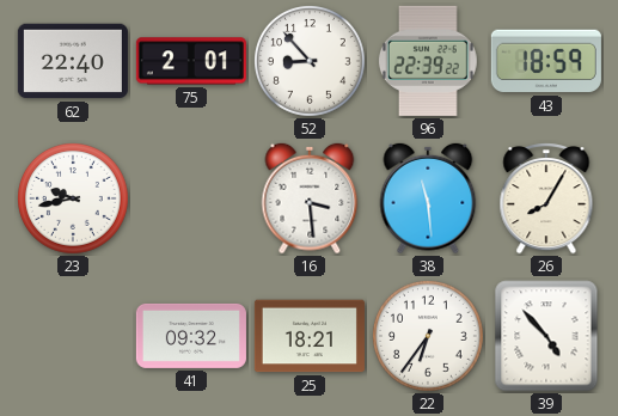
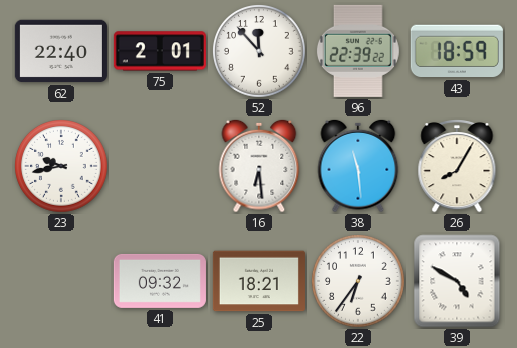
52: 8:53 -> 11:53 (260, 52)
16: 3:29 -> 6:29 (259, 166)
39: 4:53 -> 4:50 (457, 281)
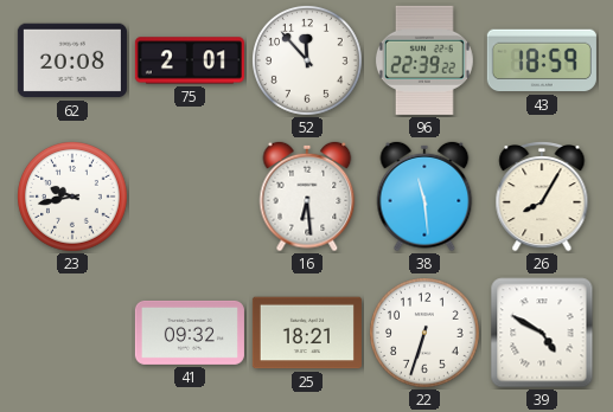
62: 22:40 -> 20:08 (72, 60)
22: 6:36 -> 6:33 (426, 334)
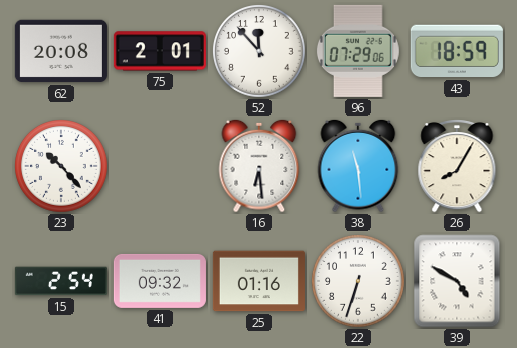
96: 22:39 -> 07:29 (358, 51)
23: 9:43 -> 10:23 (62, 167)
15: none -> 2:54 (61, 281)
25: 18:21 -> 01:16 (259, 281)
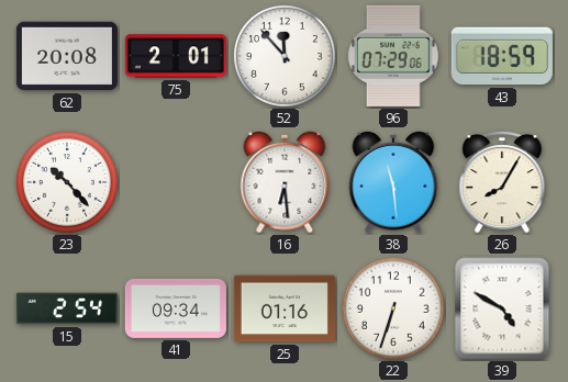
41: 09:32 -> 09:34 (176, 308)
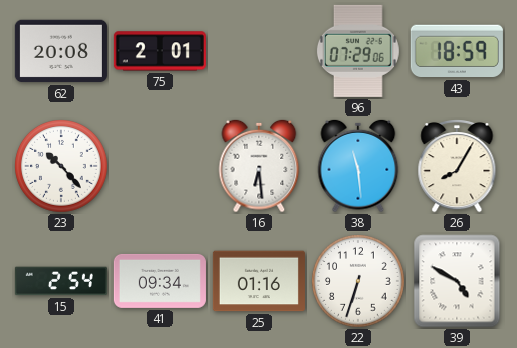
52: 11:53 -> none (286, 57)
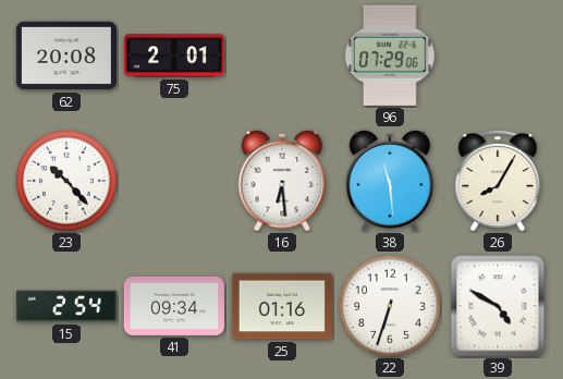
43: 18:59 -> none (457, 51)
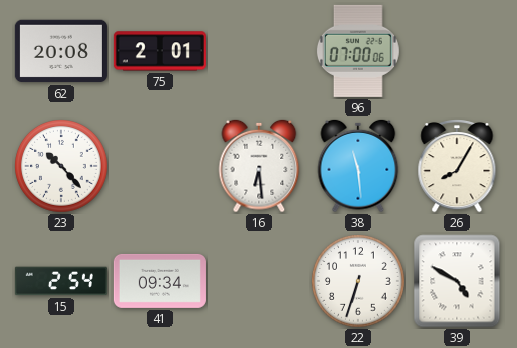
96: 07:29 -> 07:00 (358, 51)
25: 01:16 -> none (282, 306)
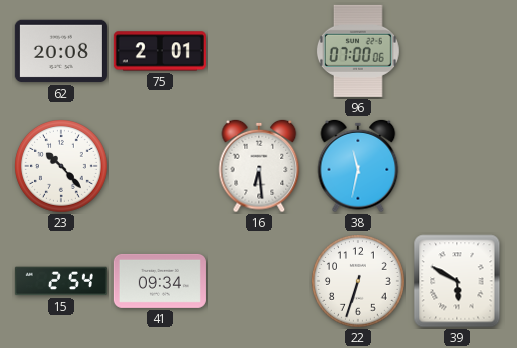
38: 11:29 -> 11:32 (358, 166)
26: 8:05 -> none (457, 167)
39: 4:50 -> 5:50 (457, 281)
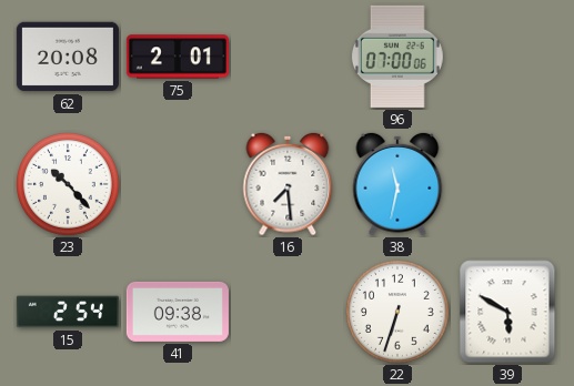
16: 6:29 -> 7:29 (288, 184)
41: 09:34 -> 09:38 (178, 312)
